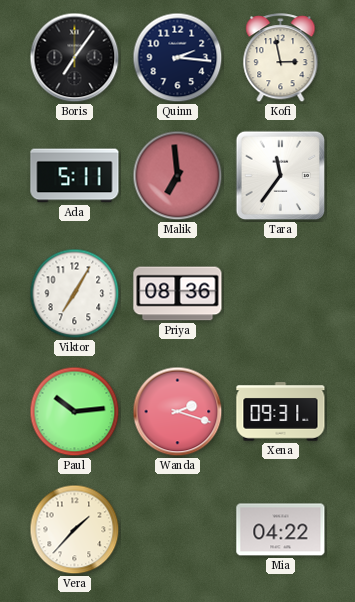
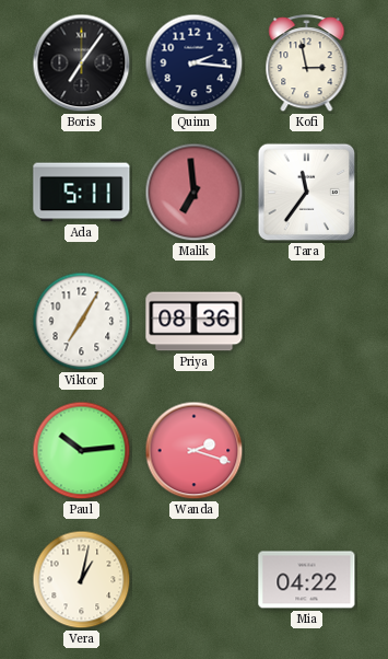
Xena: 09:31 -> none (281, 412)
Vera: 1:37 -> 1:02 (82, 580)
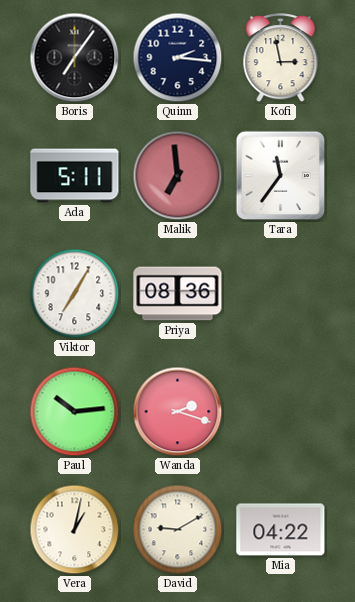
David: none -> 9:10 (178, 530)
